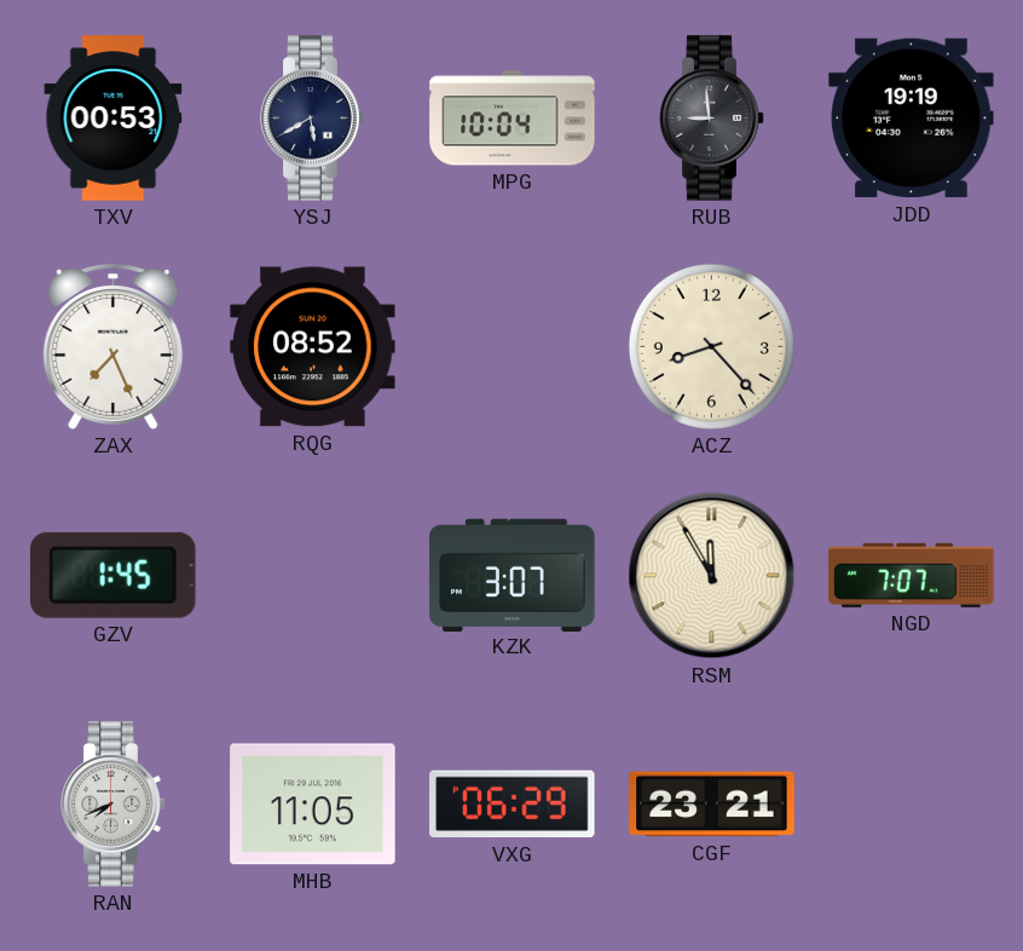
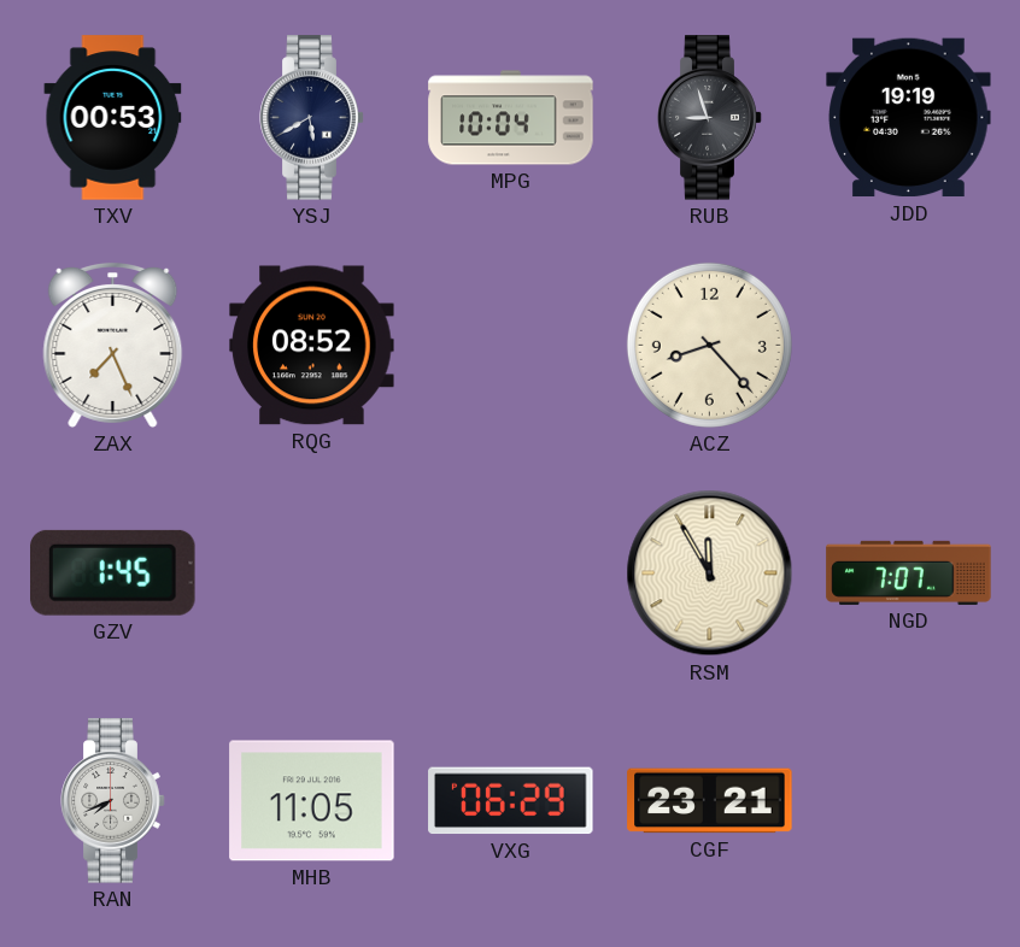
RUB: 8:59 -> 8:57 (710, 118)
KZK: 3:07 -> none (513, 575)
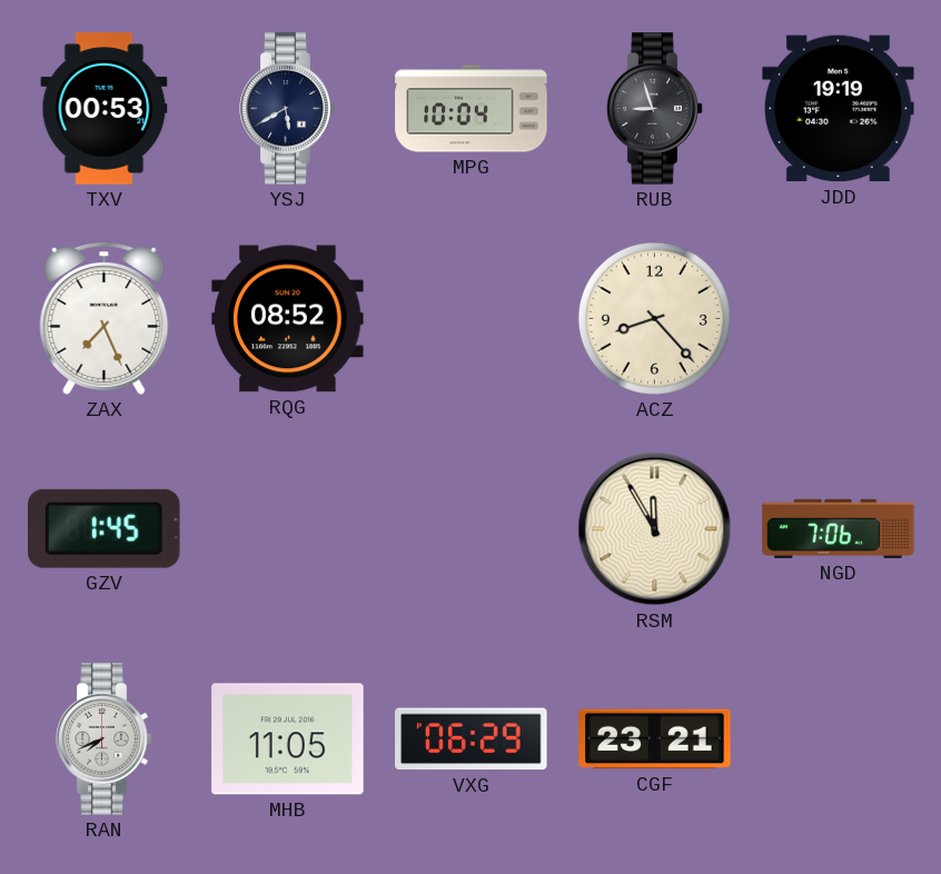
NGD: 7:07 -> 7:06 (839, 528)
